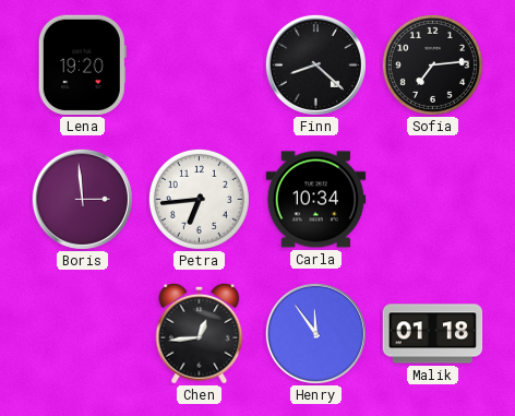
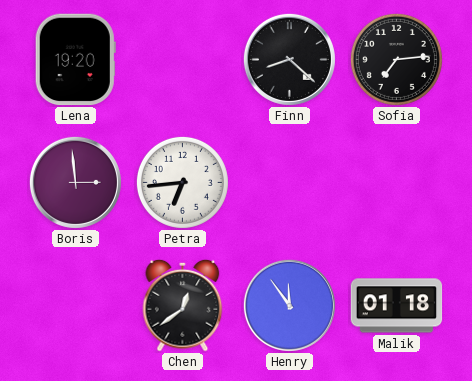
Carla: 10:34 -> none (316, 200)
Chen: 12:44 -> 12:39 (183, 305)
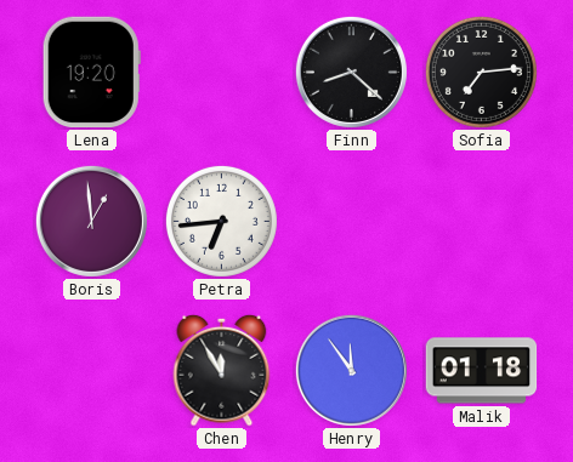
Boris: 2:59 -> 12:59 (91, 221)
Chen: 12:39 -> 11:55 (222, 370)
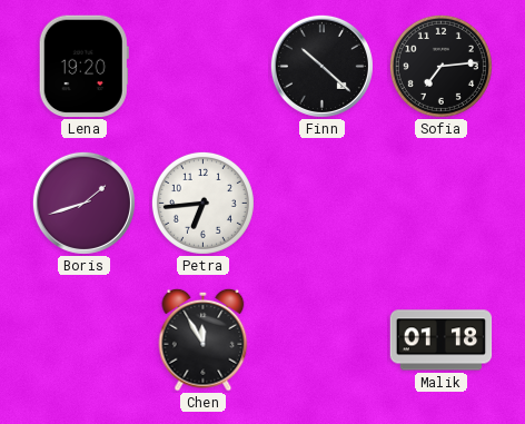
Finn: 8:22 -> 10:22 (321, 66)
Boris: 12:59 -> 1:42 (83, 203)
Henry: 11:54 -> none (351, 370)
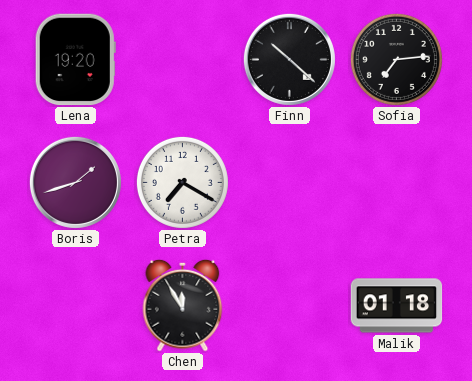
Petra: 6:44 -> 7:20 (182, 182)
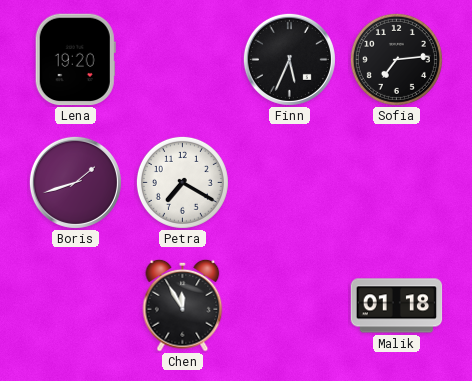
Finn: 10:22 -> 5:34 (289, 59)
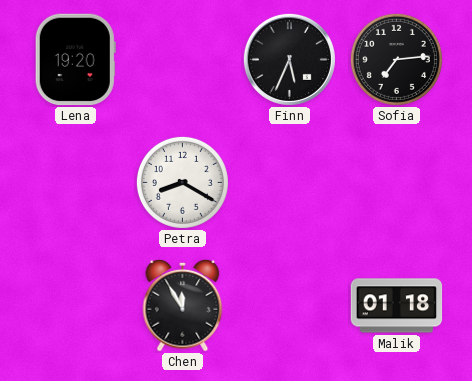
Boris: 1:42 -> none (75, 182)
Petra: 7:20 -> 8:20 (182, 182)
